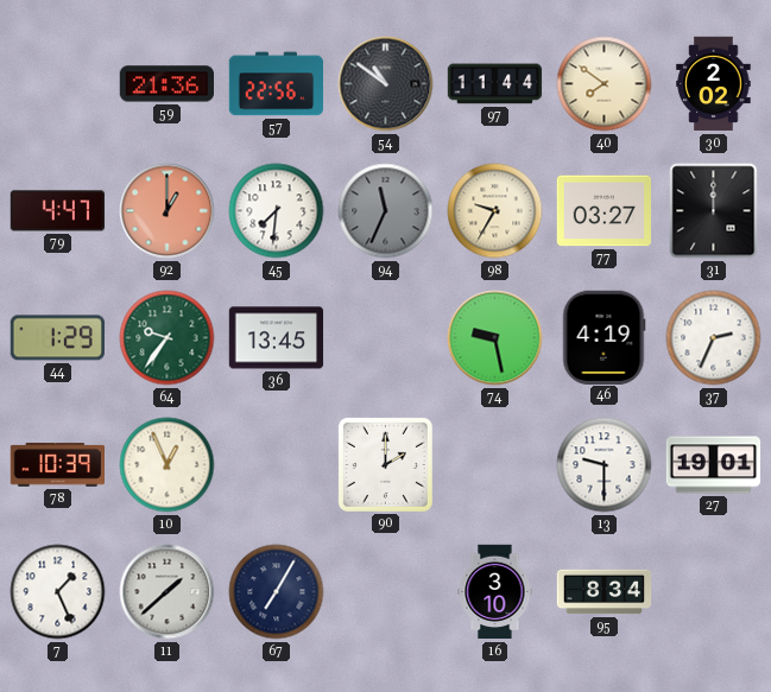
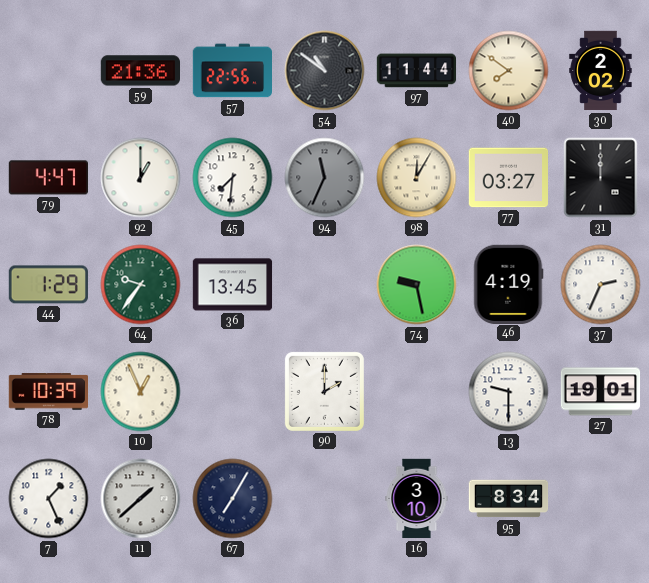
92 dial: salmon -> white (141, 178)
98: 9:35 -> 12:05 (417, 178)
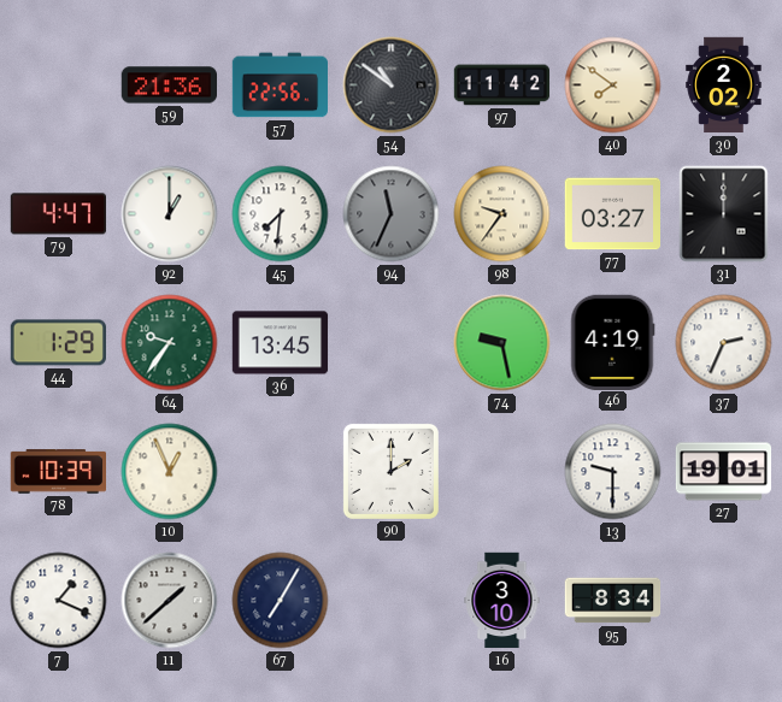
97: 11:44 -> 11:42 (502, 85)
98: 12:05 -> 9:36 (502, 214)
7: 1:26 -> 1:19 (59, 601)
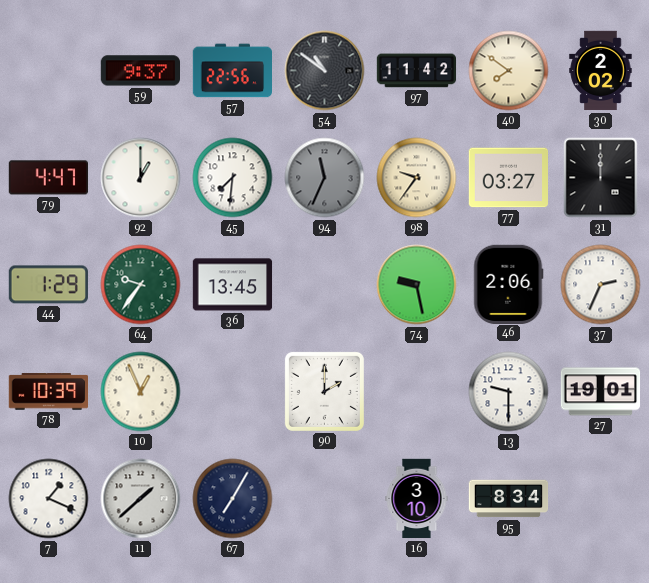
59: 21:36 -> 9:37 (140, 71)
46: 4:19 -> 2:06 (508, 284)
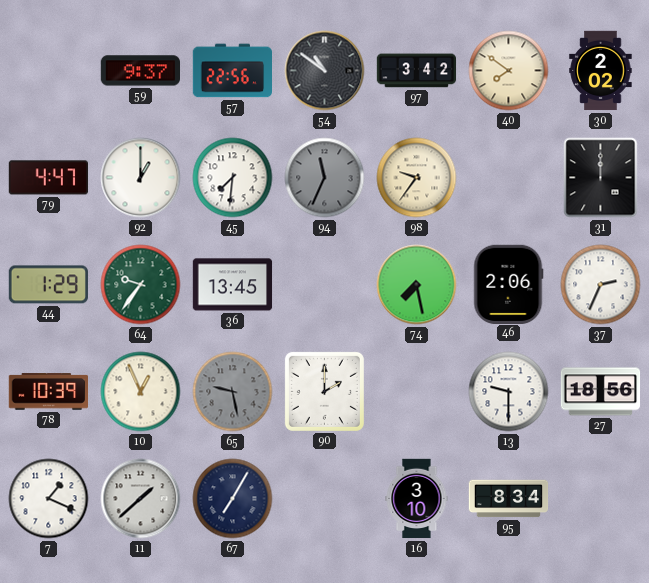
97: 11:42 -> 3:42 (417, 71)
77: 03:27 -> none (508, 178)
74: 9:28 -> 7:28 (417, 285)
65: none -> 9:28 (233, 392)
27: 19:01 -> 18:56 (601, 392)
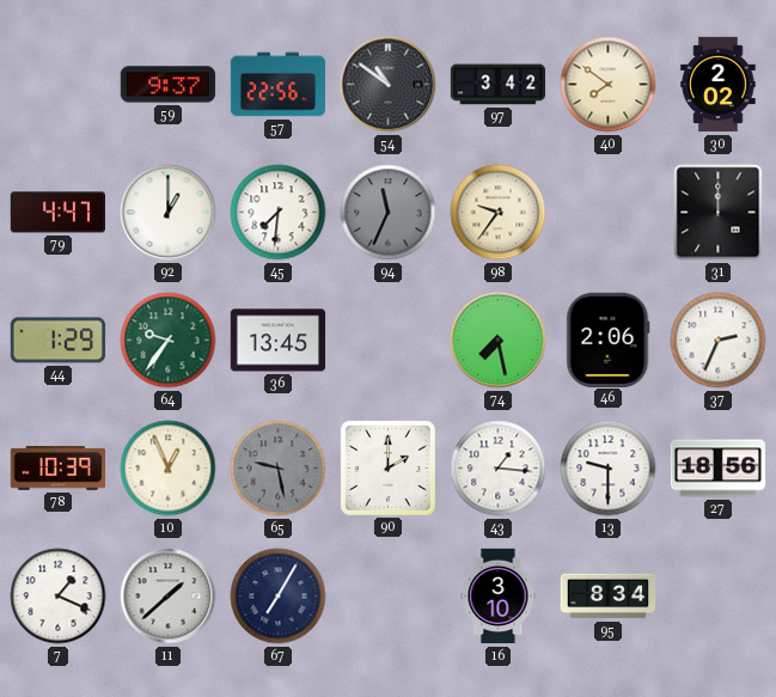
43: none -> 1:16 (499, 469)
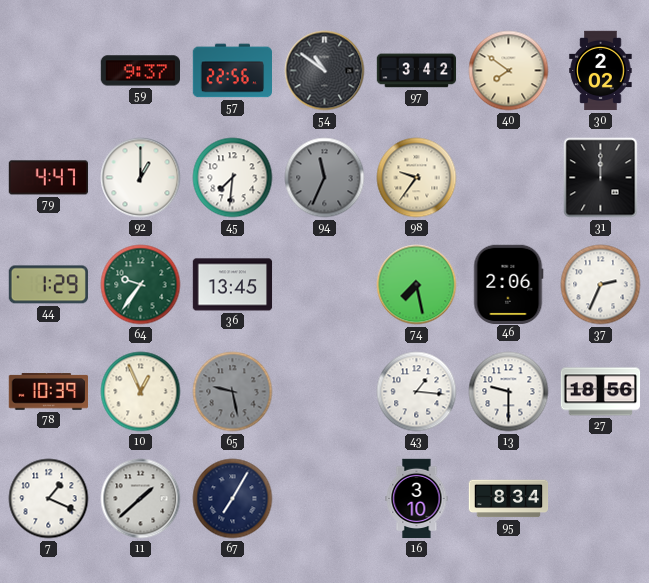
90: 2:00 -> none (387, 467)
